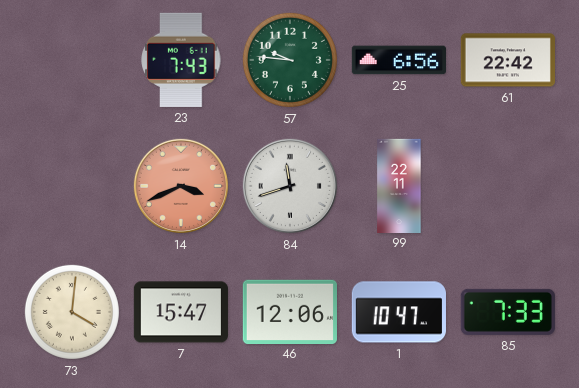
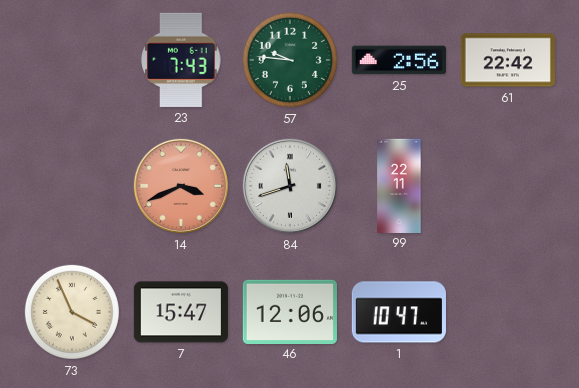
25: 6:56 -> 2:56 (398, 60)
73: 4:01 -> 3:56 (72, 312)
85: 7:33 -> none (508, 312)
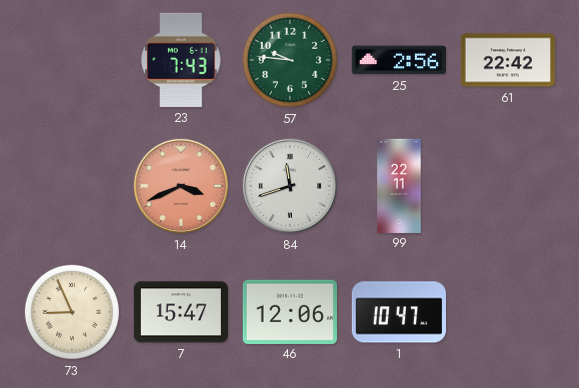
73: 3:56 -> 8:56 (72, 312)
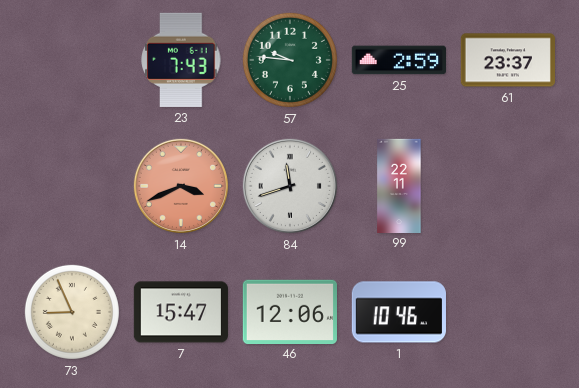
25: 2:56 -> 2:59 (398, 60)
61: 22:42 -> 23:37 (508, 60)
1: 10:47 -> 10:46 (399, 312)
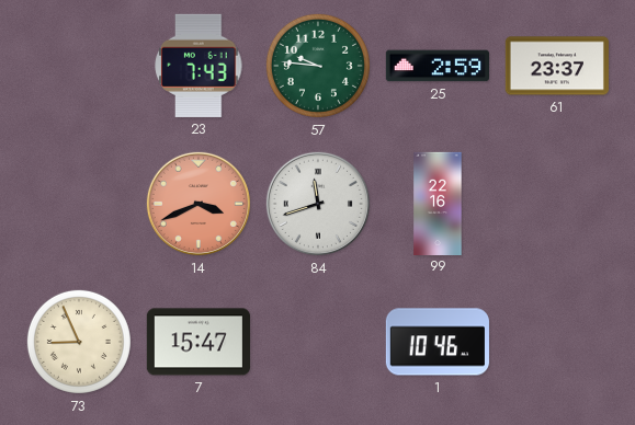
99: 22:11 -> 22:16 (438, 203)
46: 12:06 -> none (290, 311)
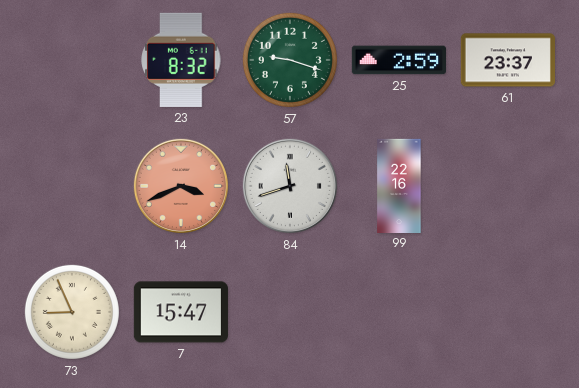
23: 7:43 -> 8:32 (181, 60)
57: 9:46 -> 9:18 (290, 60)
1: 10:46 -> none (438, 342)
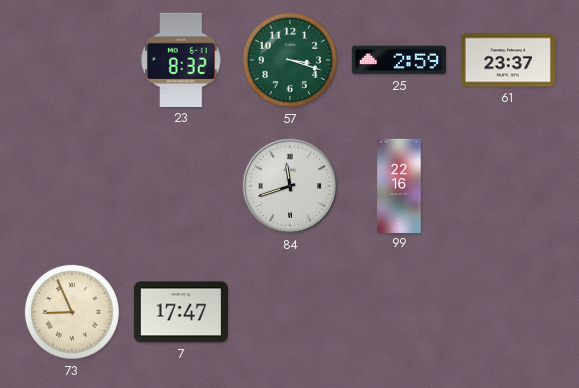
57: 9:18 -> 3:18 (290, 60)
14: 3:41 -> none (181, 186)
7: 15:47 -> 17:47 (181, 312)
